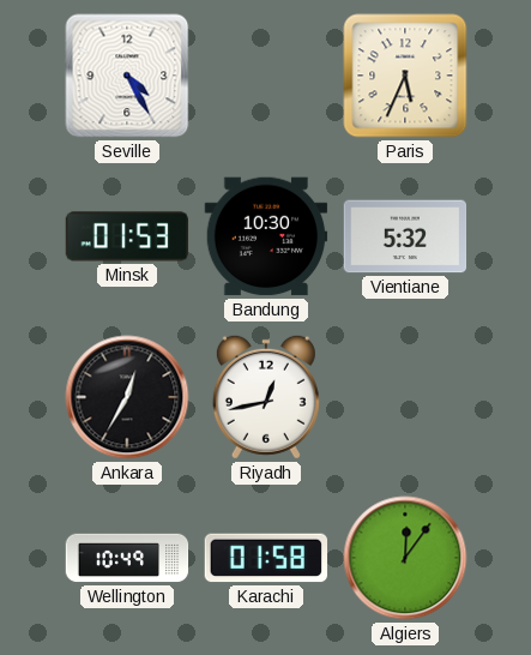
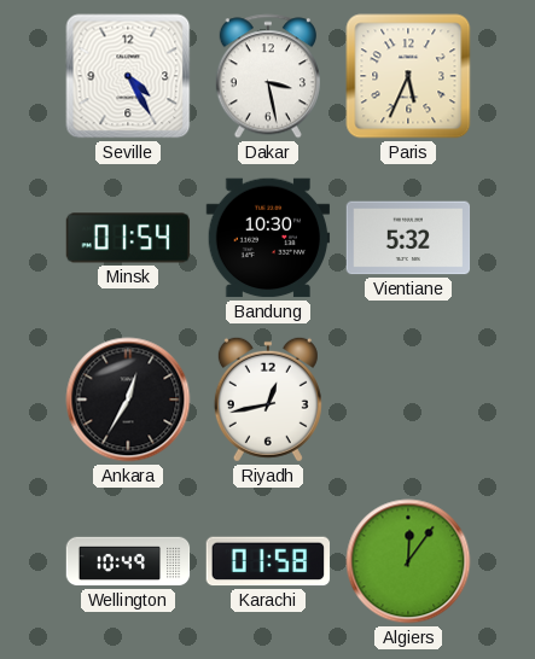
Dakar: none -> 3:28 (268, 76)
Minsk: 01:53 -> 01:54 (128, 238)
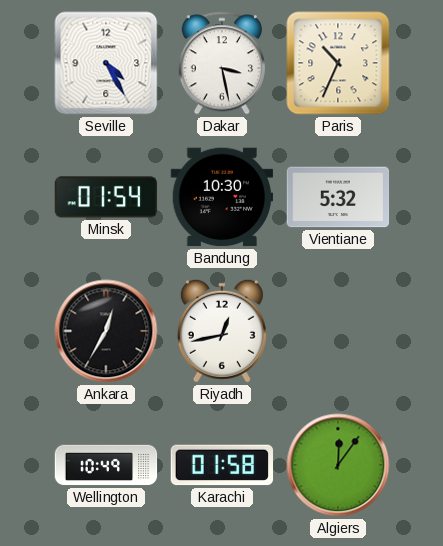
Paris: 5:34 -> 10:34 (338, 63)
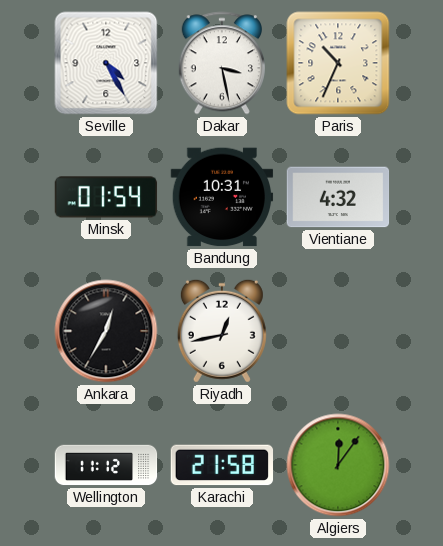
Bandung: 10:30 -> 10:31 (222, 197)
Vientiane: 5:32 -> 4:32 (338, 197)
Wellington: 10:49 -> 11:12 (106, 465)
Karachi: 01:58 -> 21:58 (222, 465)
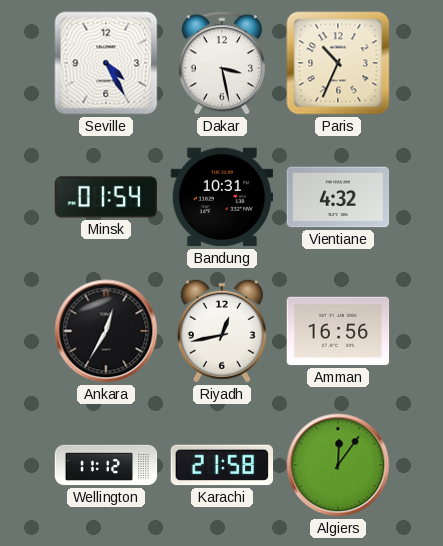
Amman: none -> 16:56 (338, 331)
